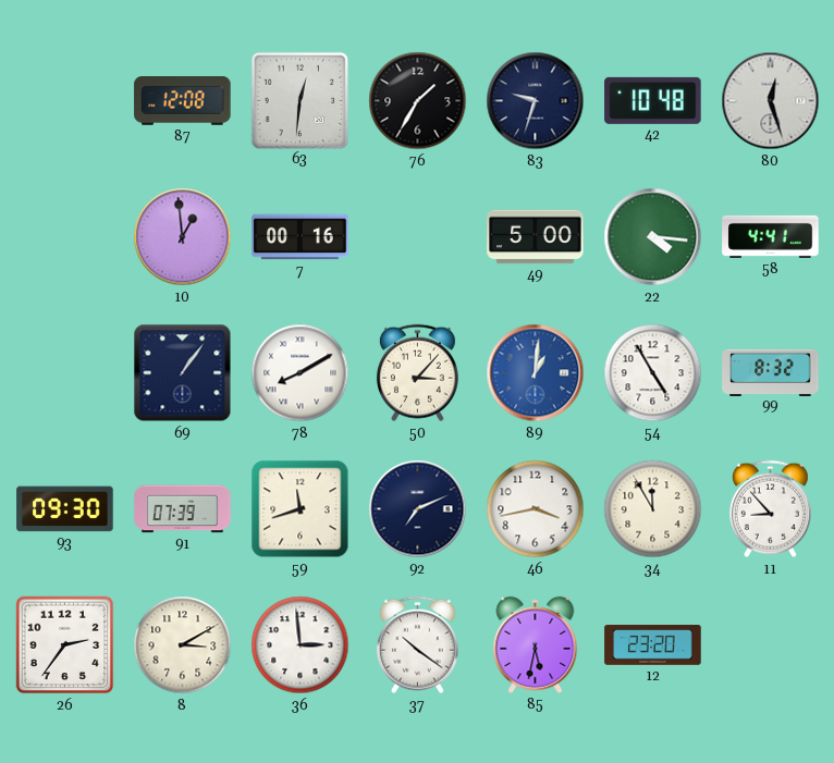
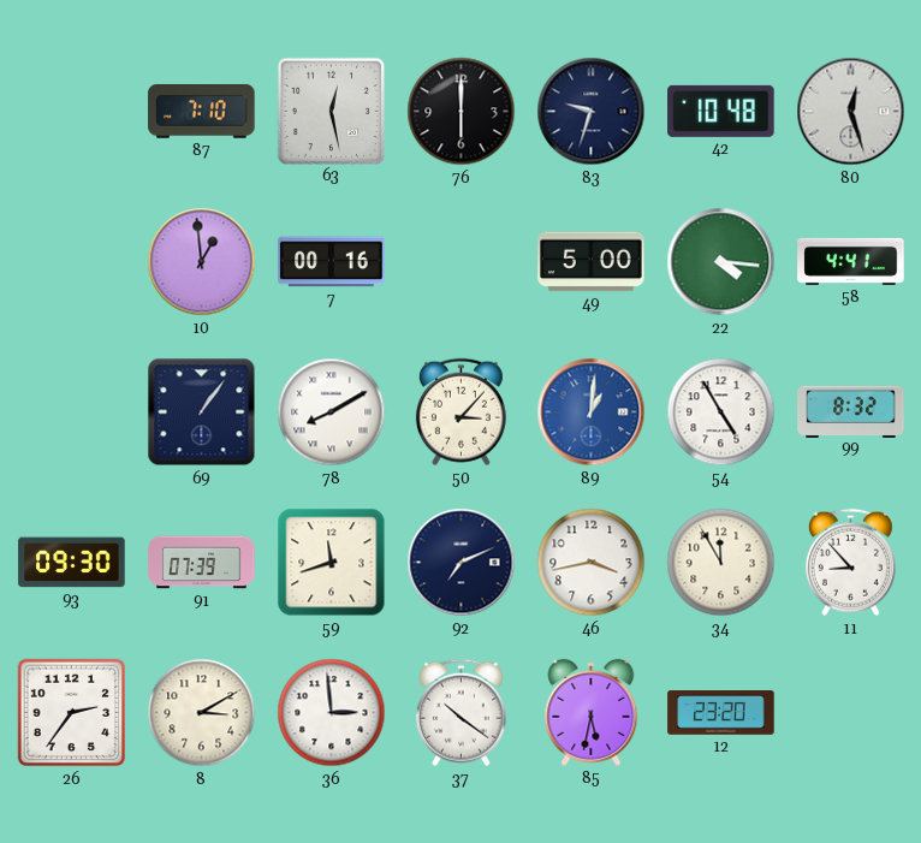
87: 12:08 -> 7:10 (202, 112)
63: 12:31 -> 12:28 (331, 111)
76: 1:35 -> 6:00 (462, 112)
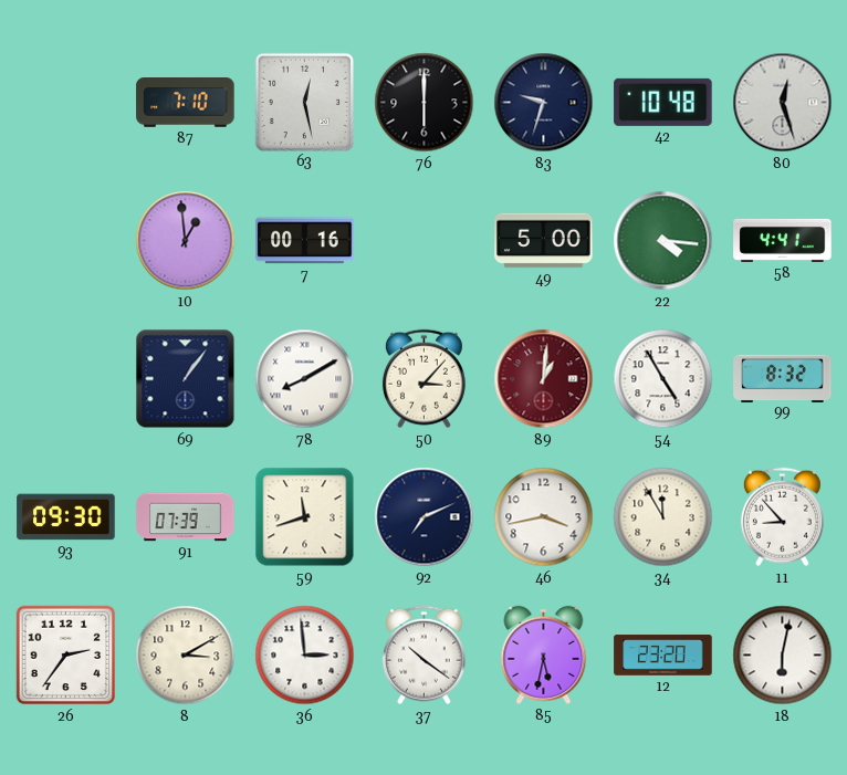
89 dial: blue -> burgundy (544, 379)
18: none -> 6:02 (783, 656)
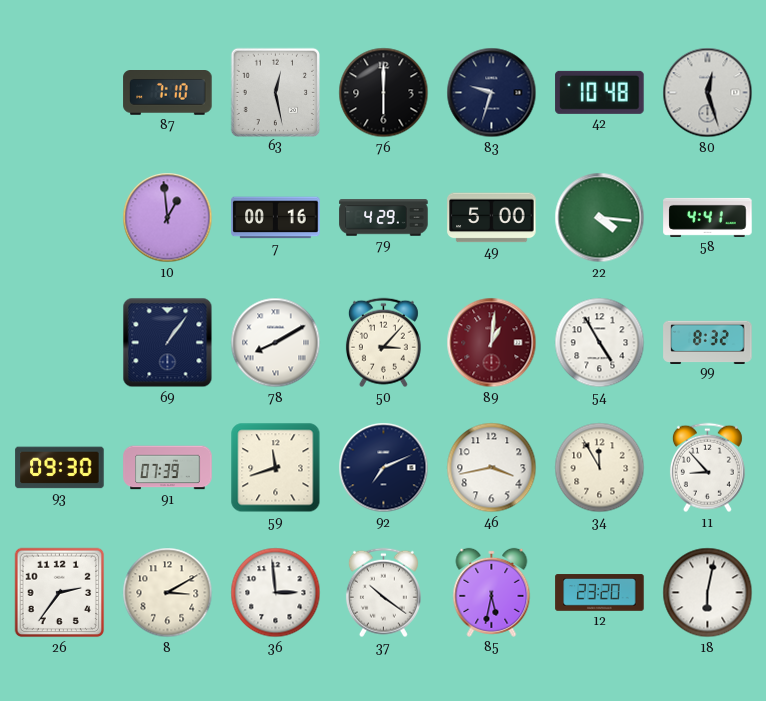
79: none -> 4:29 (384, 218)
